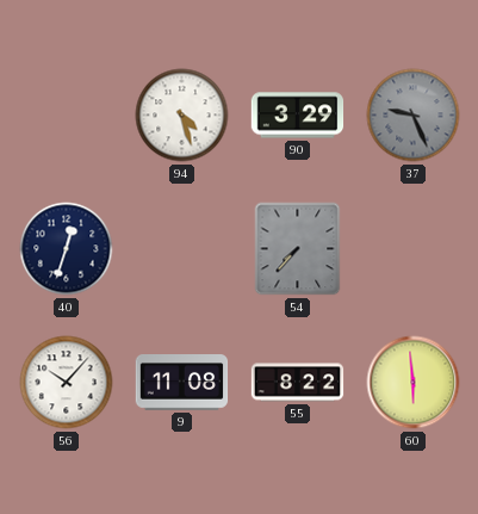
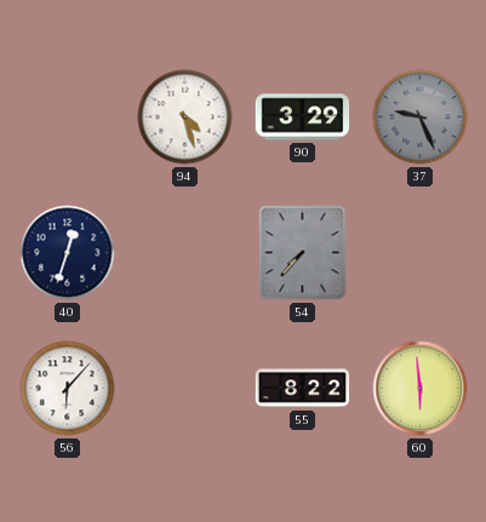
56: 10:07 -> 6:07 (68, 389)
9: 11:08 -> none (182, 383)
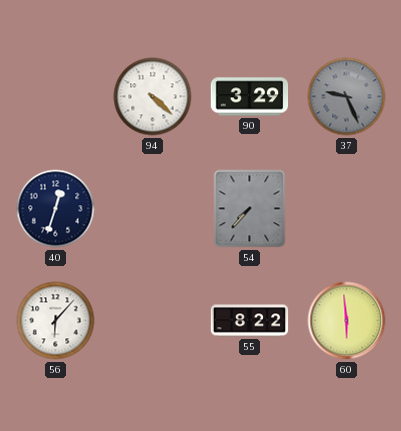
94: 4:27 -> 4:22 (153, 97)
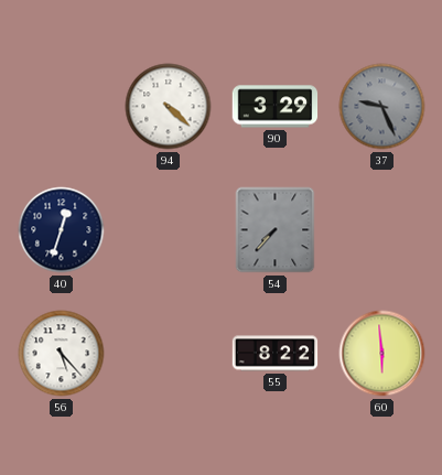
56: 6:07 -> 5:23 (62, 354)
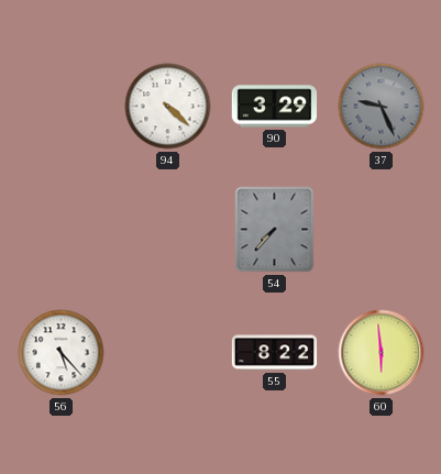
40: 12:33 -> none (62, 230)
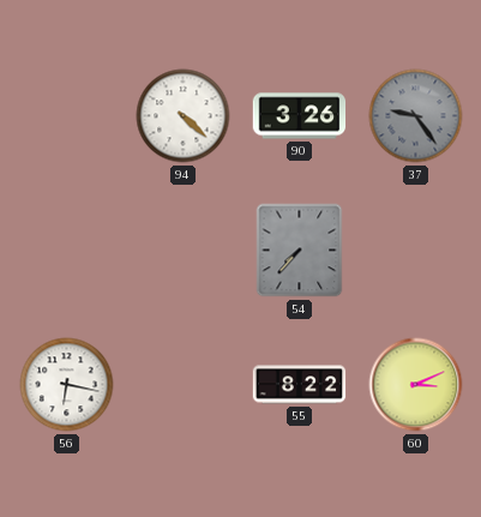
90: 3:29 -> 3:26 (300, 116)
37: 9:26 -> 9:24 (416, 116)
56: 5:23 -> 6:17 (67, 385)
60: 5:59 -> 3:11 (416, 385)
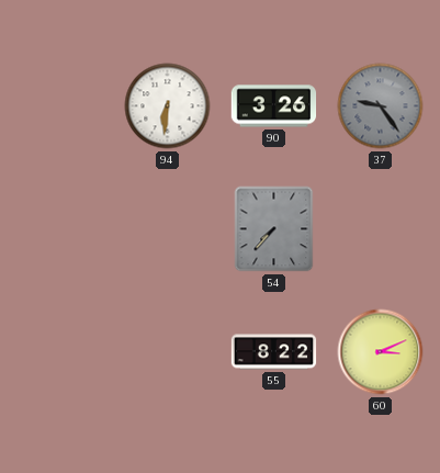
94: 4:22 -> 6:31 (168, 106)
56: 6:17 -> none (67, 385)
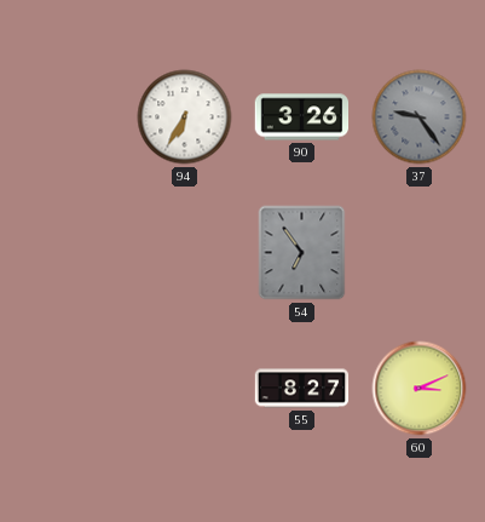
94: 6:31 -> 6:35 (185, 117)
54: 7:37 -> 6:54 (302, 253)
55: 8:22 -> 8:27 (302, 389)
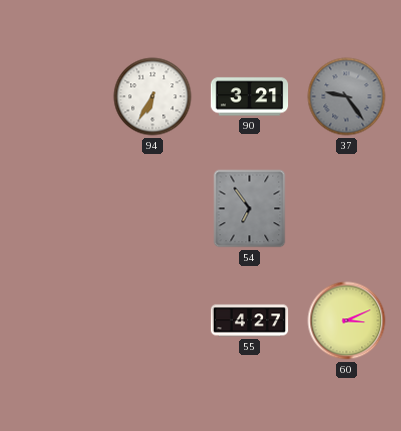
90: 3:26 -> 3:21 (250, 97)
55: 8:27 -> 4:27 (250, 321)
